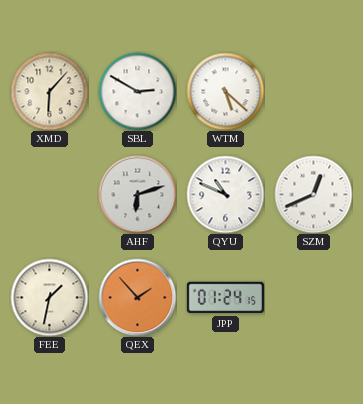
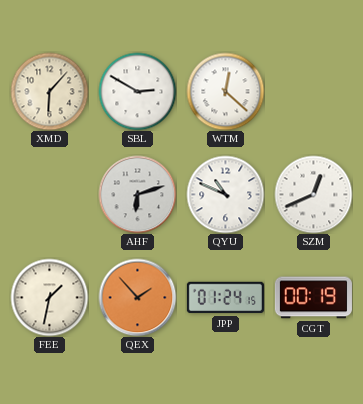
WTM: 5:22 -> 12:22 (225, 91)
CGT: none -> 00:19 (313, 298)
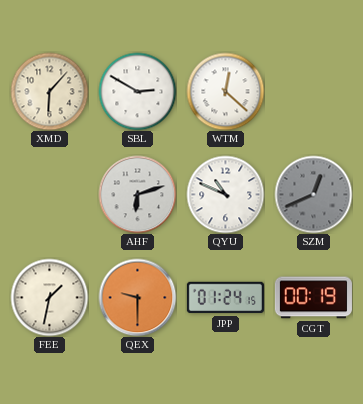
SZM dial: white -> grey (313, 194)
QEX: 1:53 -> 9:30 (137, 297)
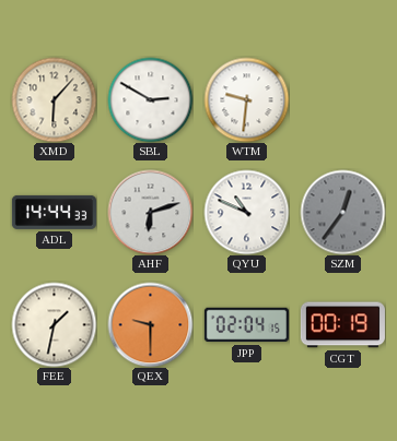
WTM: 12:22 -> 9:31 (246, 99)
ADL: none -> 14:44 (54, 212)
SZM: 12:41 -> 12:36 (342, 212)
JPP: 01:24 -> 02:04 (246, 325)
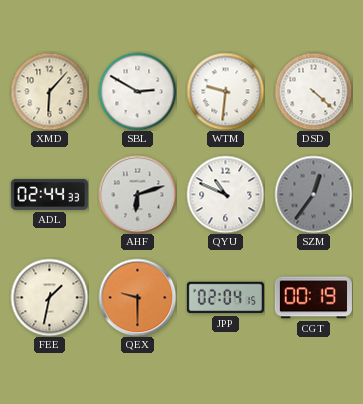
DSD: none -> 4:22 (313, 91)
ADL: 14:44 -> 02:44 (49, 194)
